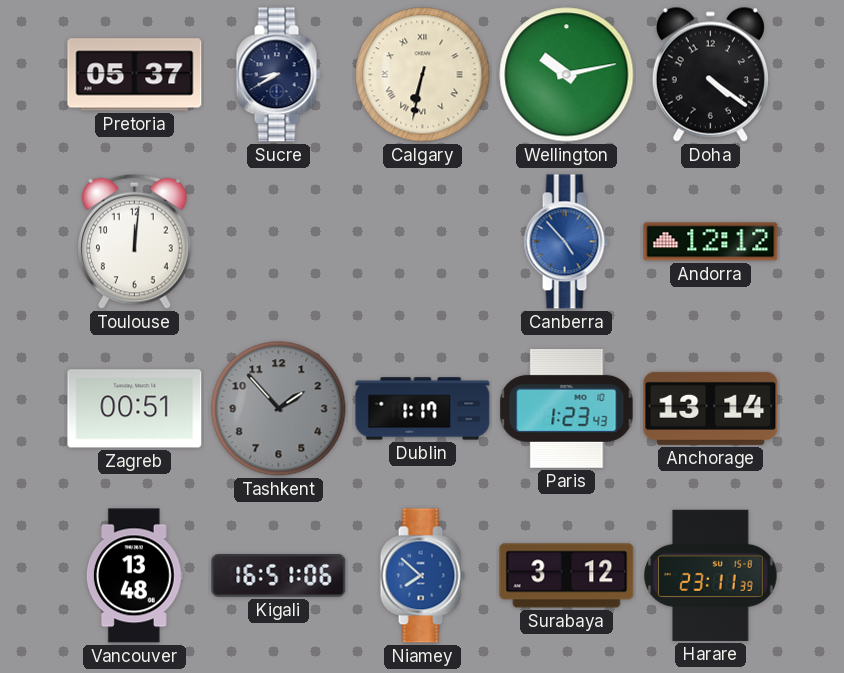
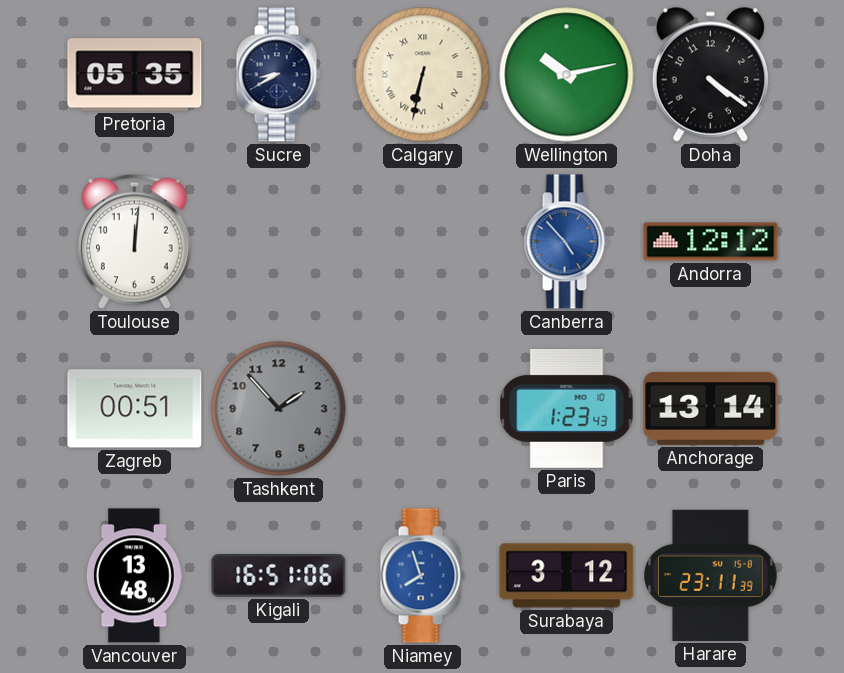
Pretoria: 05:37 -> 05:35 (135, 75)
Dublin: 1:17 -> none (423, 409)
Niamey: 7:52 -> 7:57 (422, 576)
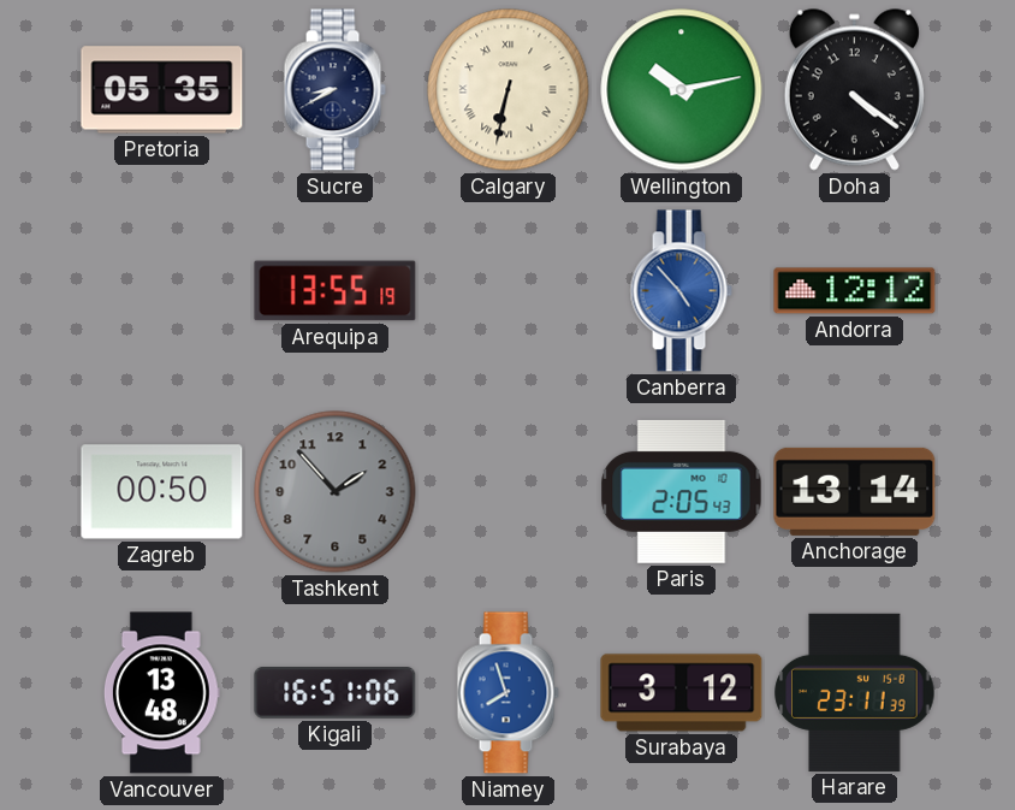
Toulouse: 12:01 -> none (135, 241)
Arequipa: none -> 13:55 (336, 291)
Zagreb: 00:51 -> 00:50 (162, 492)
Paris: 1:23 -> 2:05 (682, 491)
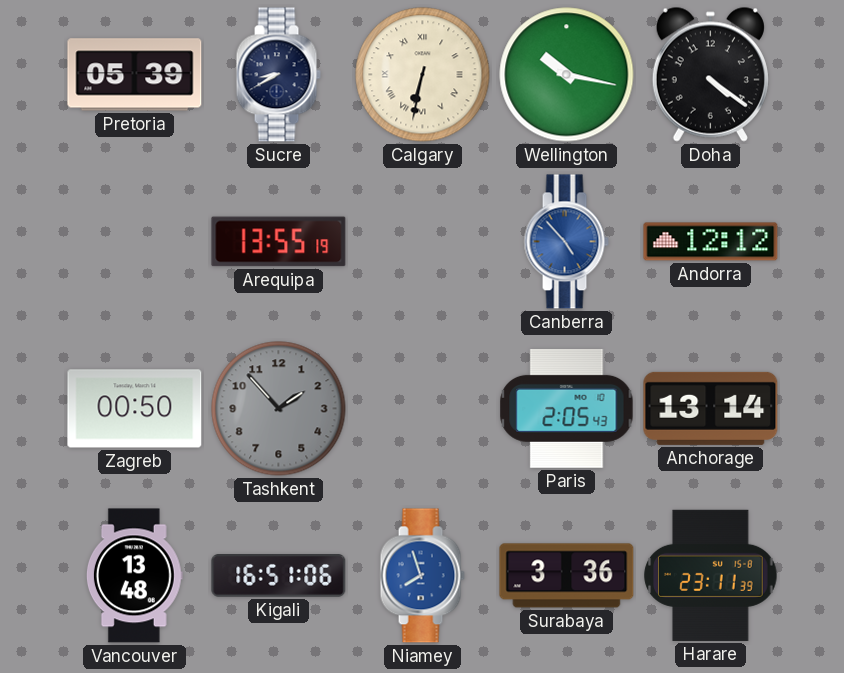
Pretoria: 05:35 -> 05:39 (135, 75)
Wellington: 10:13 -> 10:17 (567, 75)
Surabaya: 3:12 -> 3:36 (567, 576)
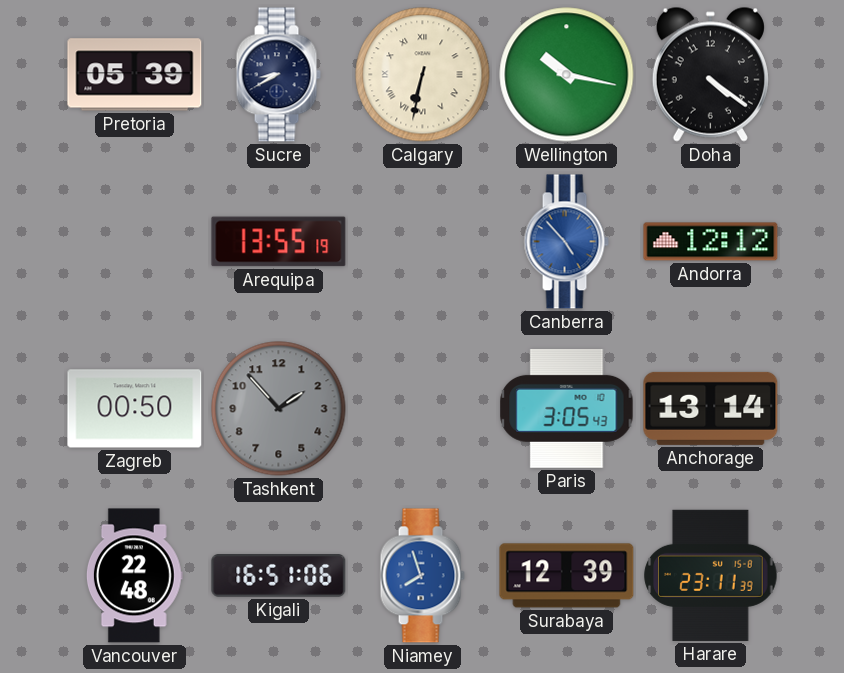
Paris: 2:05 -> 3:05 (567, 408)
Vancouver: 13:48 -> 22:48 (134, 576)
Surabaya: 3:36 -> 12:39 (567, 576)
